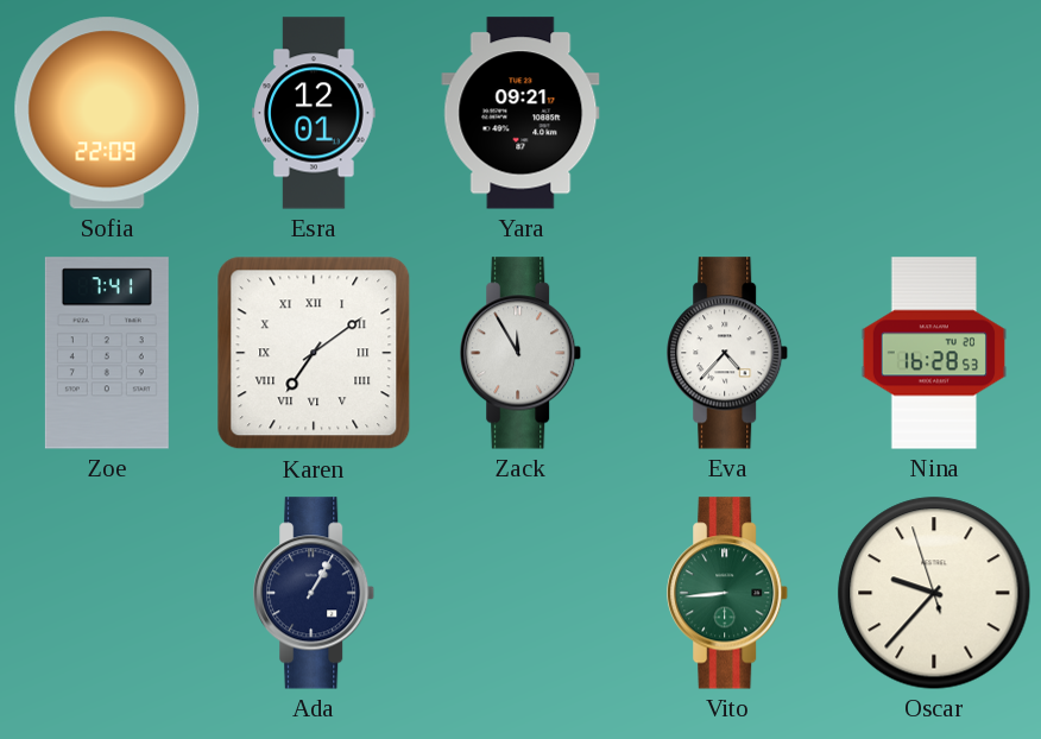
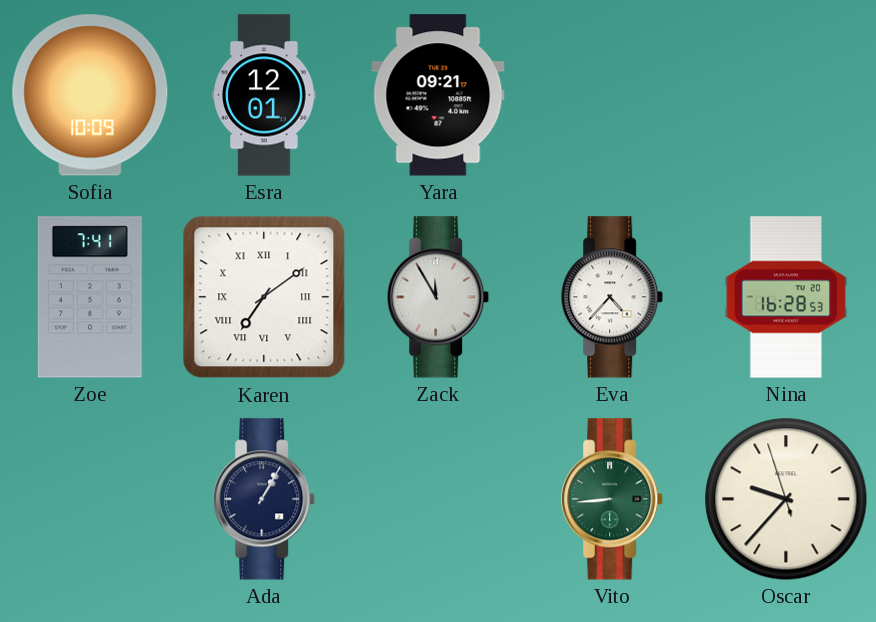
Sofia: 22:09 -> 10:09 (90, 95)
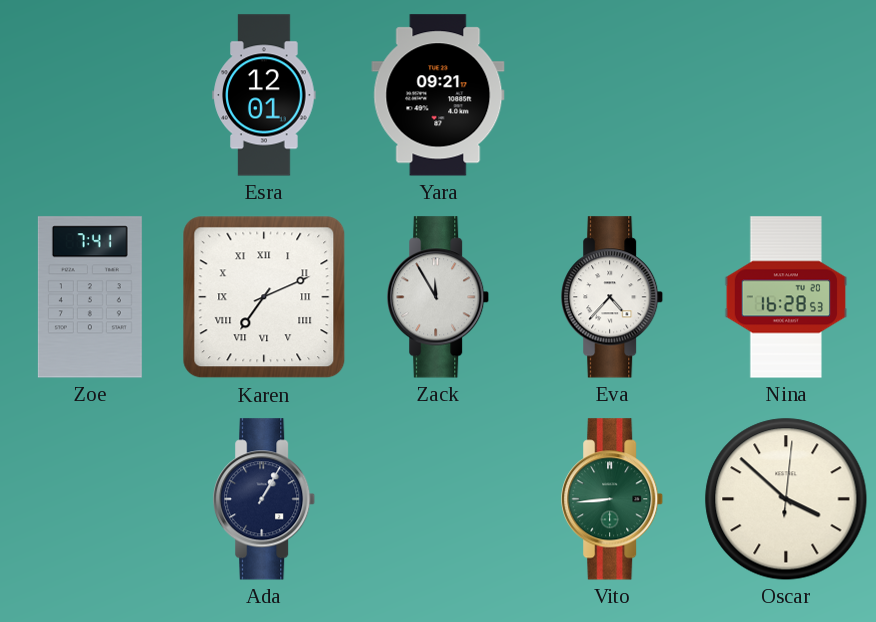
Sofia: 10:09 -> none (90, 95)
Karen: 7:09 -> 7:11 (264, 297)
Oscar: 9:36 -> 3:52 (786, 499)
